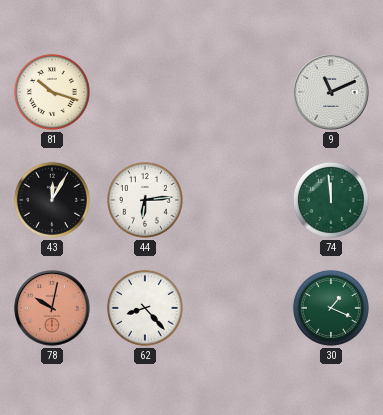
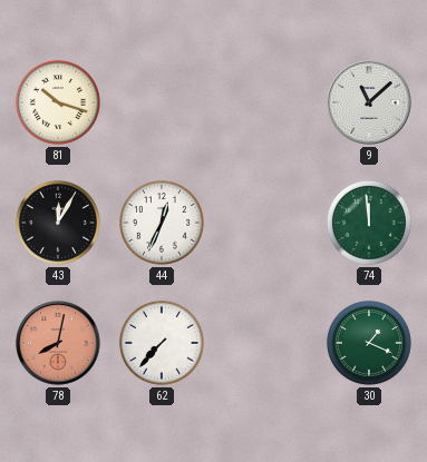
9: 11:11 -> 11:08 (369, 102)
44: 6:14 -> 12:34 (162, 223)
78: 10:02 -> 8:02 (58, 343)
62: 8:23 -> 7:37 (162, 343)
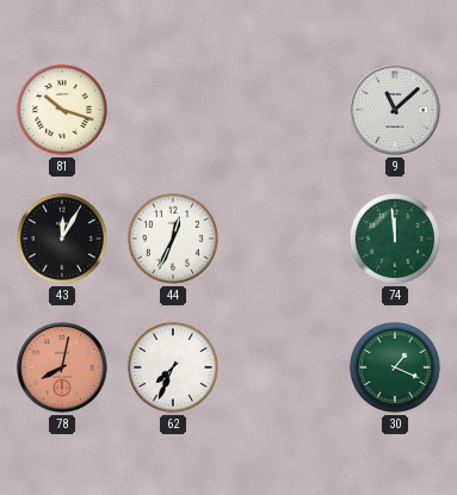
62: 7:37 -> 7:34 (173, 367)
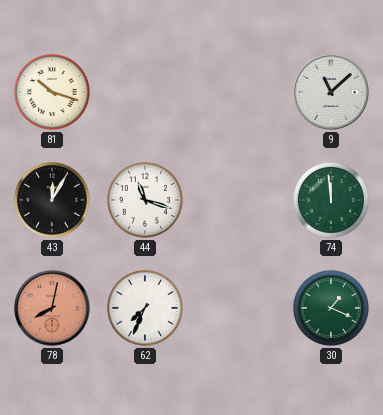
44: 12:34 -> 11:18 (145, 200)
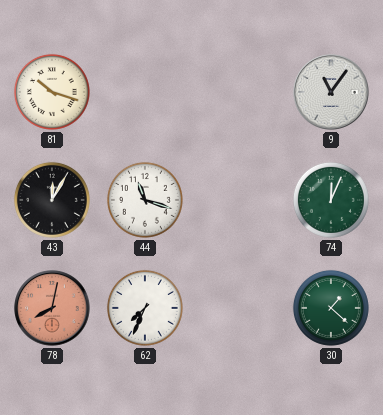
9: 11:08 -> 11:06 (331, 92)
74: 11:59 -> 12:04 (331, 200)
30: 1:19 -> 1:22 (331, 308)
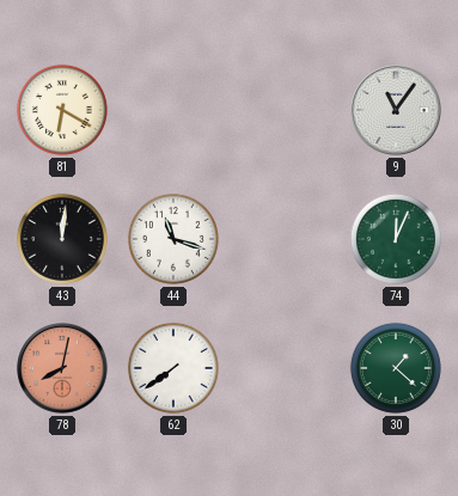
81: 10:18 -> 6:20 (62, 110)
43: 12:05 -> 12:01 (62, 239)
62: 7:34 -> 7:39 (173, 368)
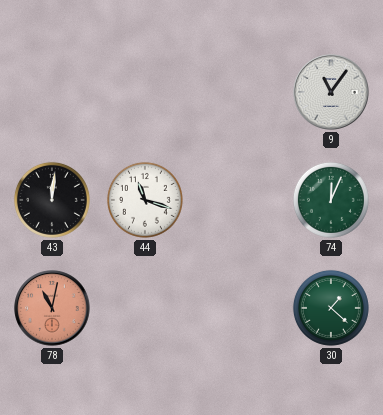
81: 6:20 -> none (62, 110)
78: 8:02 -> 11:02 (52, 308)
62: 7:39 -> none (173, 368)
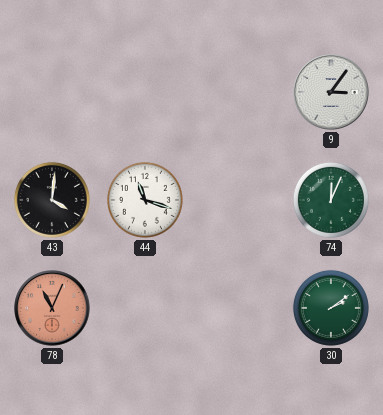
9: 11:06 -> 3:06 (331, 92)
43: 12:01 -> 4:01 (52, 200)
78: 11:02 -> 11:04 (52, 308)
30: 1:22 -> 2:09 (331, 308)
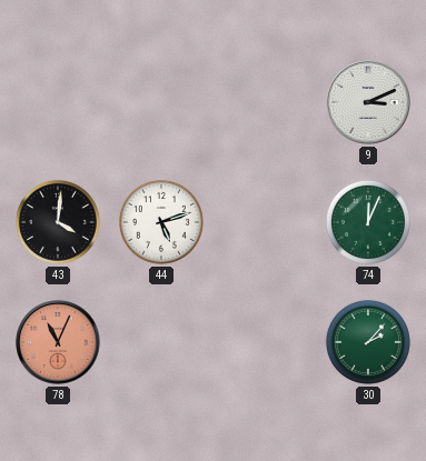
9: 3:06 -> 3:11 (368, 102)
44: 11:18 -> 5:12 (161, 222)
30: 2:09 -> 2:07 (368, 342)
